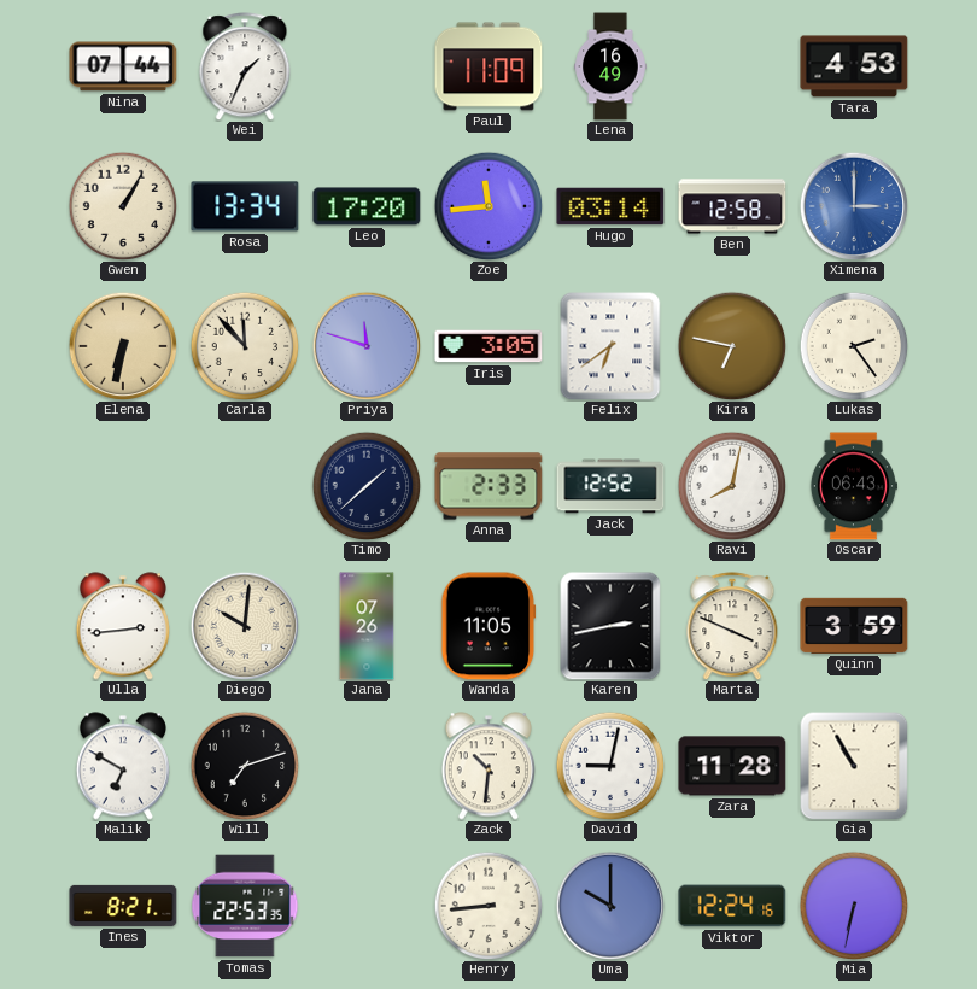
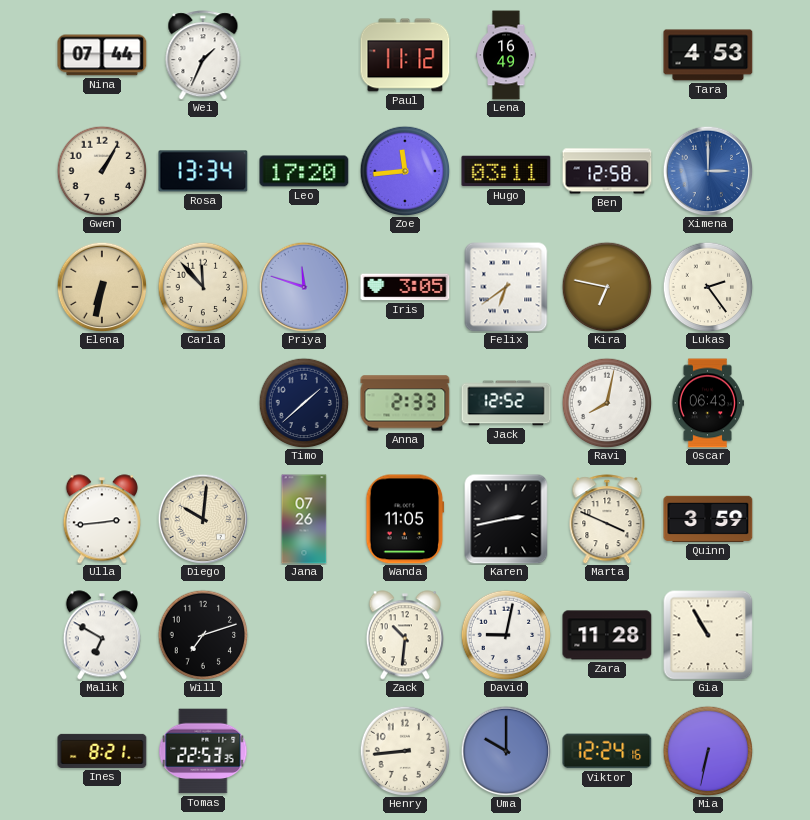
Paul: 11:09 -> 11:12 (405, 55)
Hugo: 03:14 -> 03:11 (506, 171)
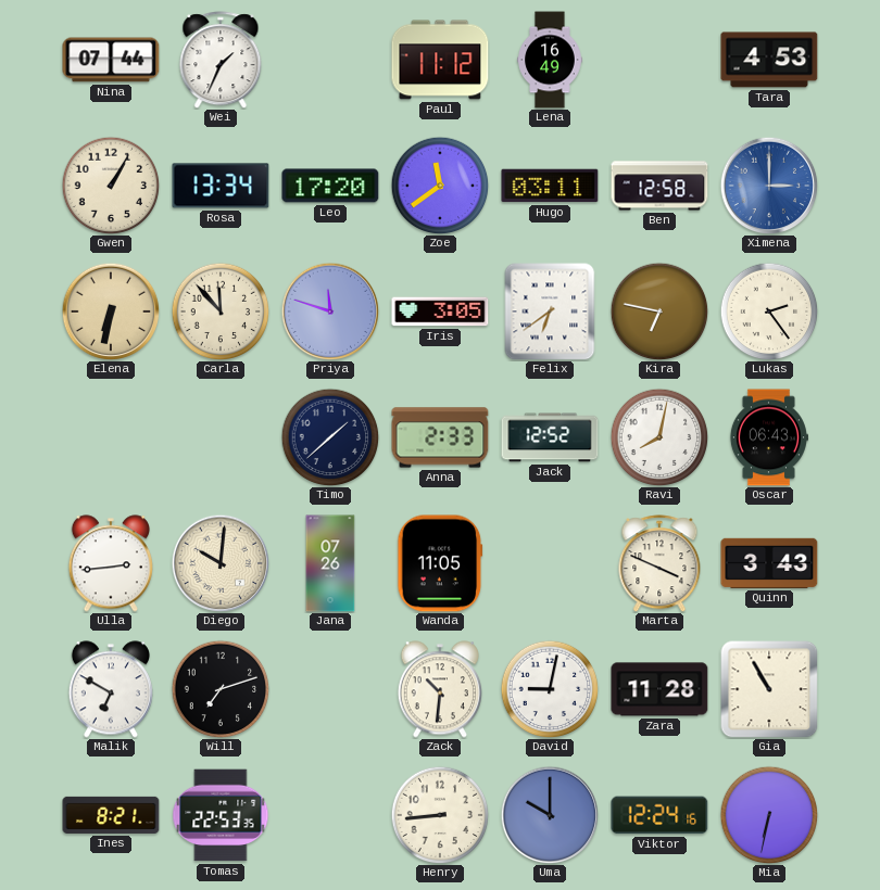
Zoe: 11:44 -> 11:39 (440, 186)
Karen: 2:43 -> none (506, 519)
Quinn: 3:59 -> 3:43 (769, 563)
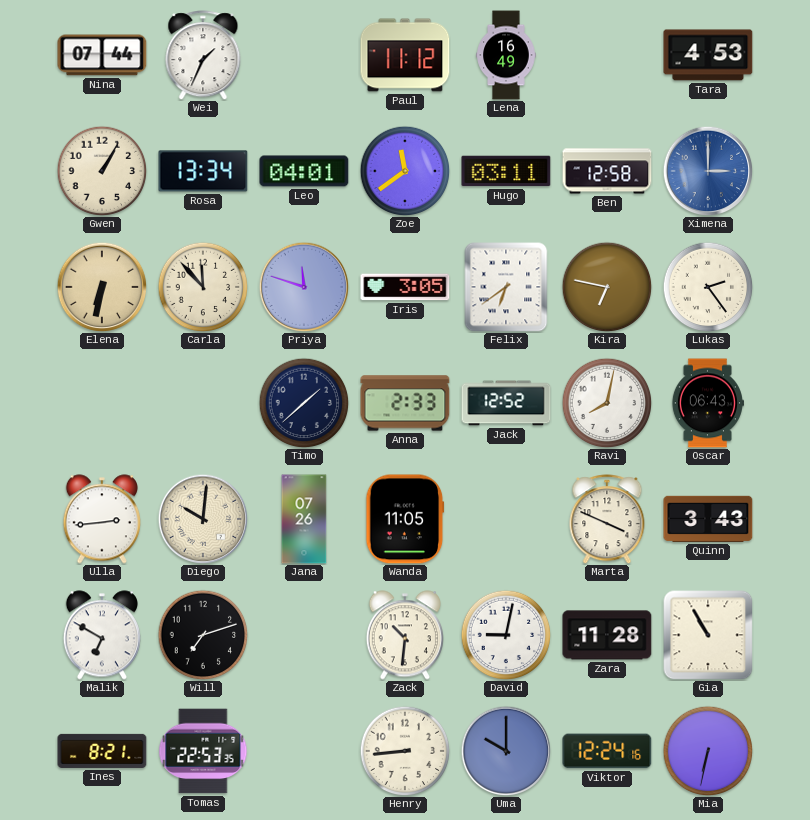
Leo: 17:20 -> 04:01 (304, 171)
